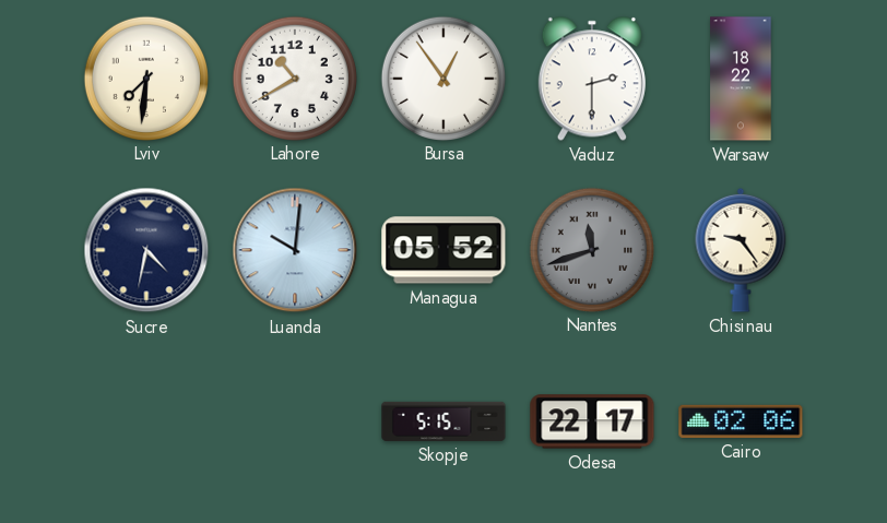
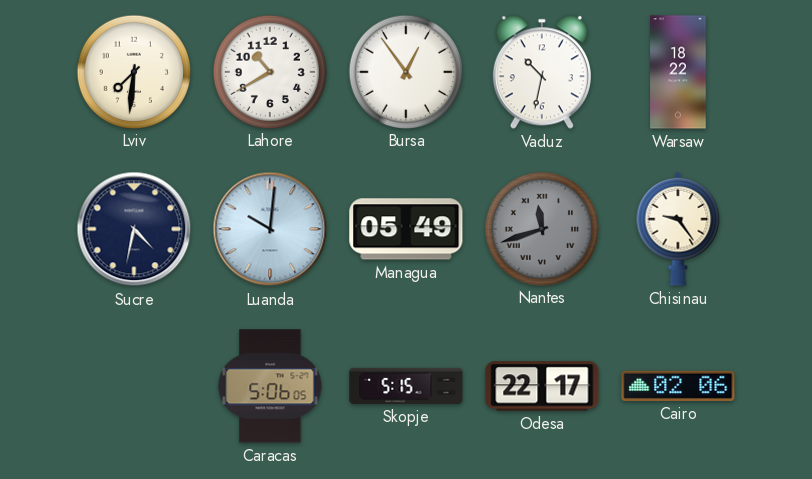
Vaduz: 2:30 -> 10:32 (542, 72)
Managua: 05:52 -> 05:49 (406, 229)
Caracas: none -> 5:06 (270, 386)
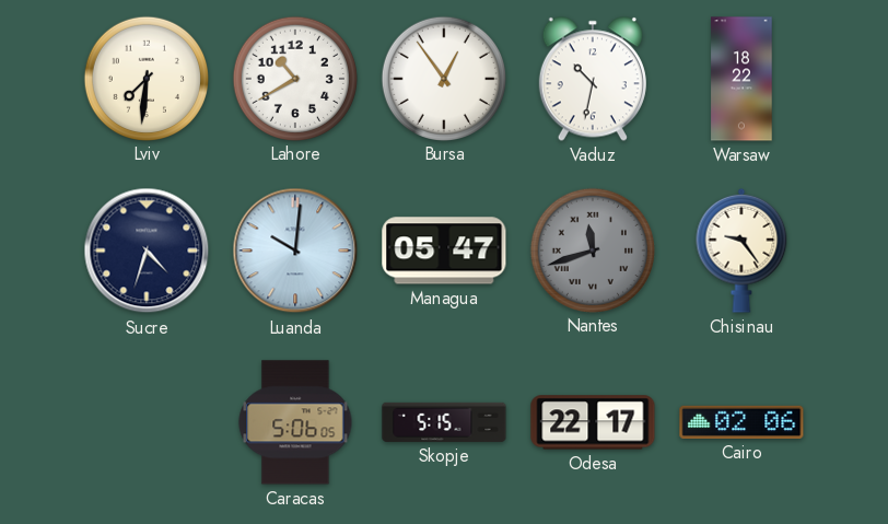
Sucre: 4:32 -> 4:33 (147, 251)
Managua: 05:49 -> 05:47 (444, 251)
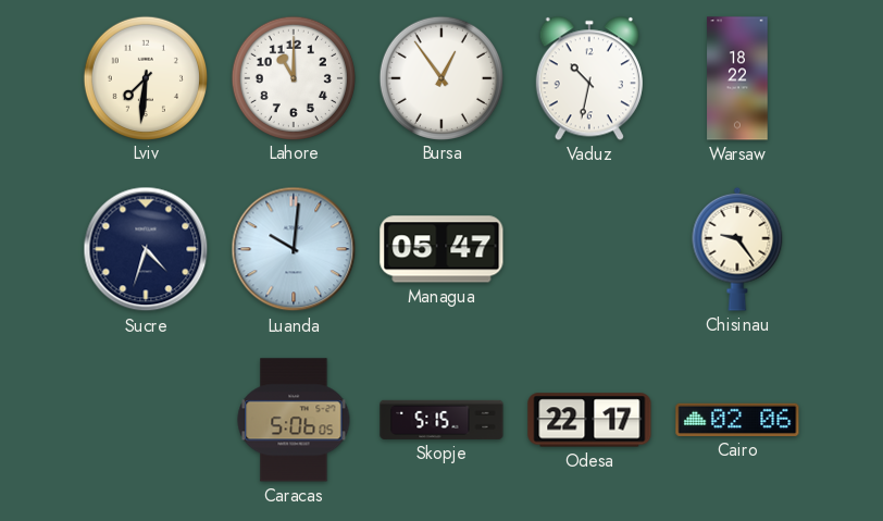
Lahore: 10:40 -> 11:00 (293, 77)
Nantes: 11:42 -> none (592, 249)
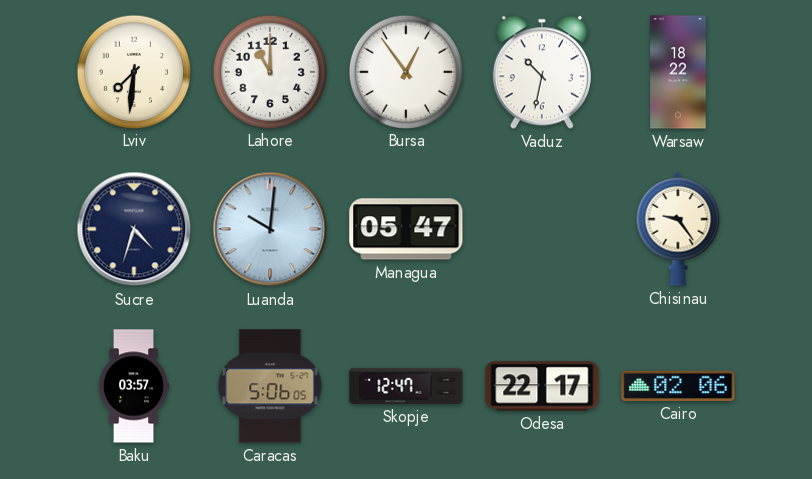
Baku: none -> 03:57 (134, 386)
Skopje: 5:15 -> 12:47 (406, 386)
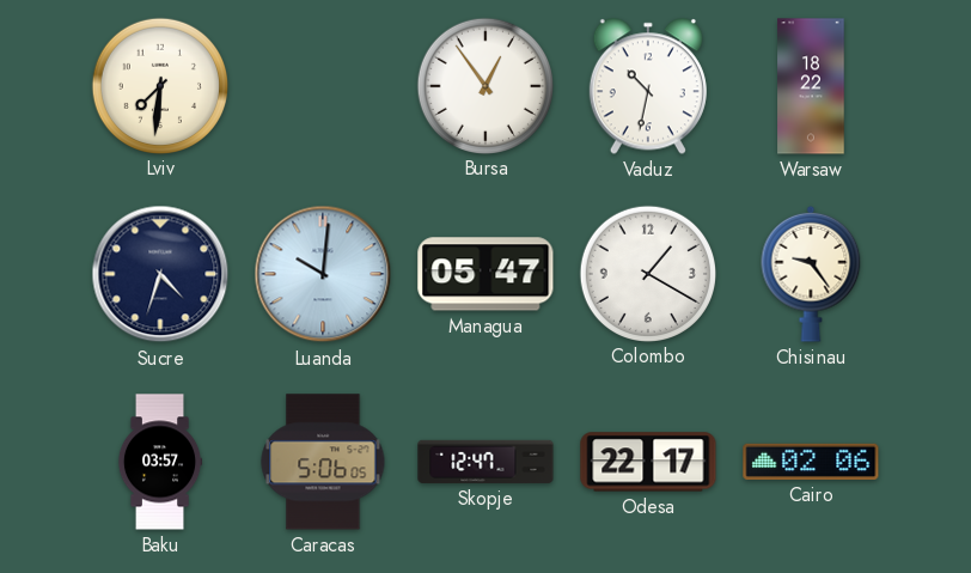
Lahore: 11:00 -> none (269, 71)
Colombo: none -> 1:20 (647, 273)
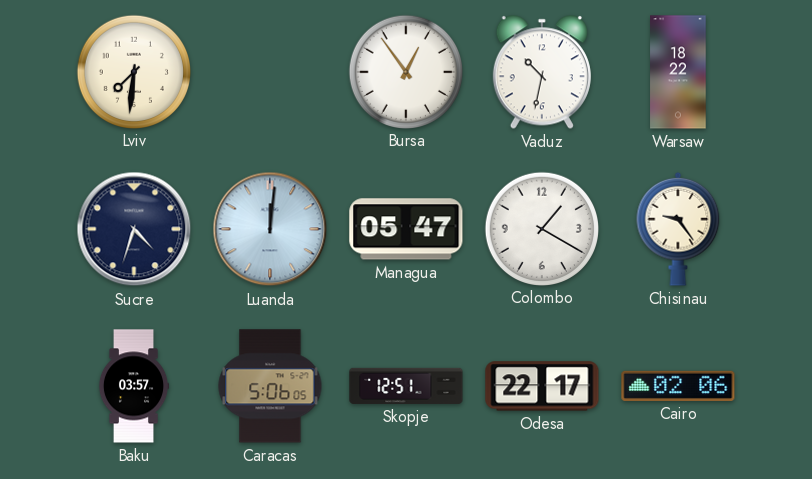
Luanda: 10:01 -> 12:01 (270, 229)
Skopje: 12:47 -> 12:51 (406, 386)
